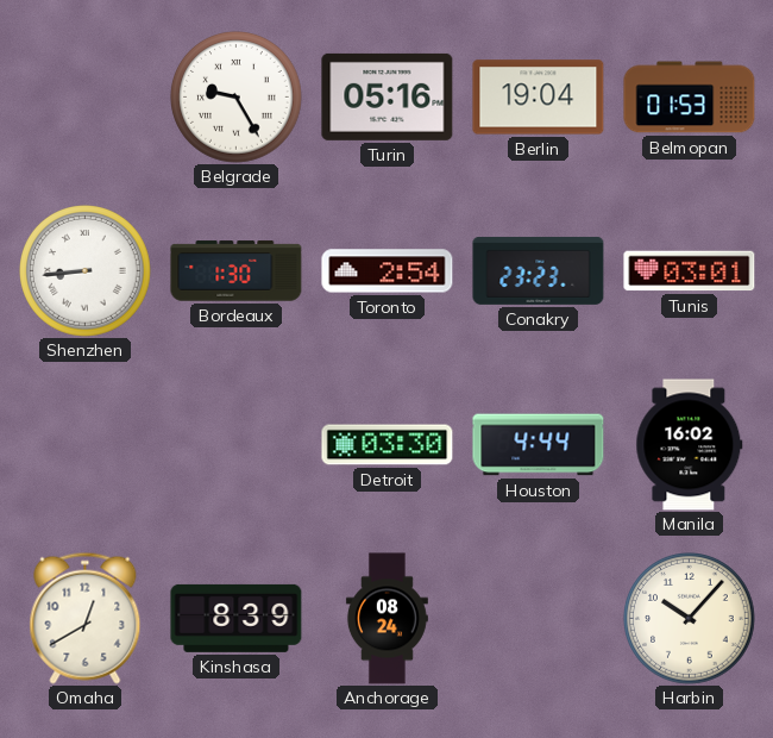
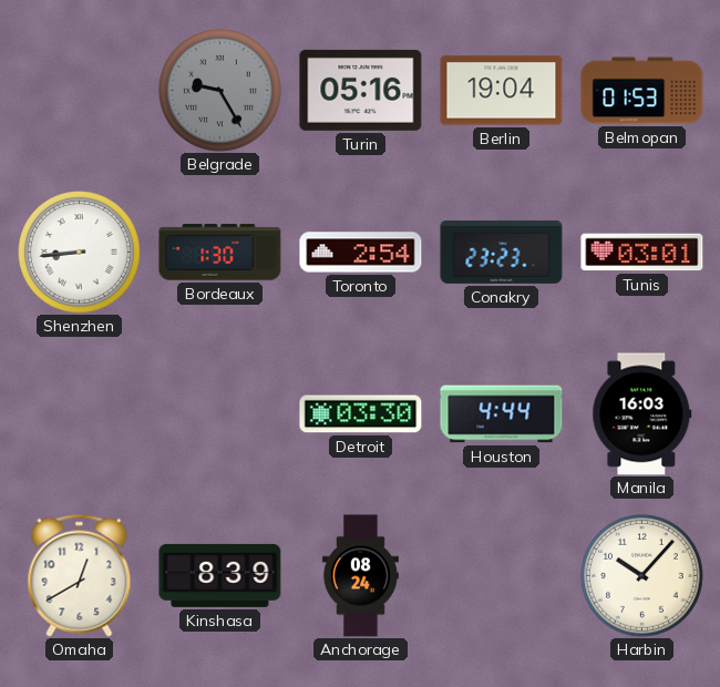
Belgrade dial: white -> grey (220, 91)
Manila: 16:02 -> 16:03 (642, 414)
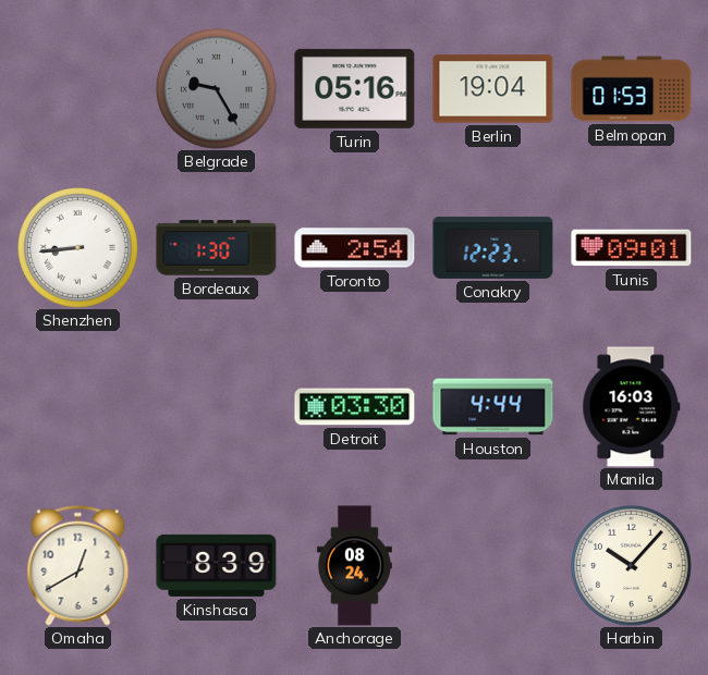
Conakry: 23:23 -> 12:23 (493, 247)
Tunis: 03:01 -> 09:01 (632, 248)
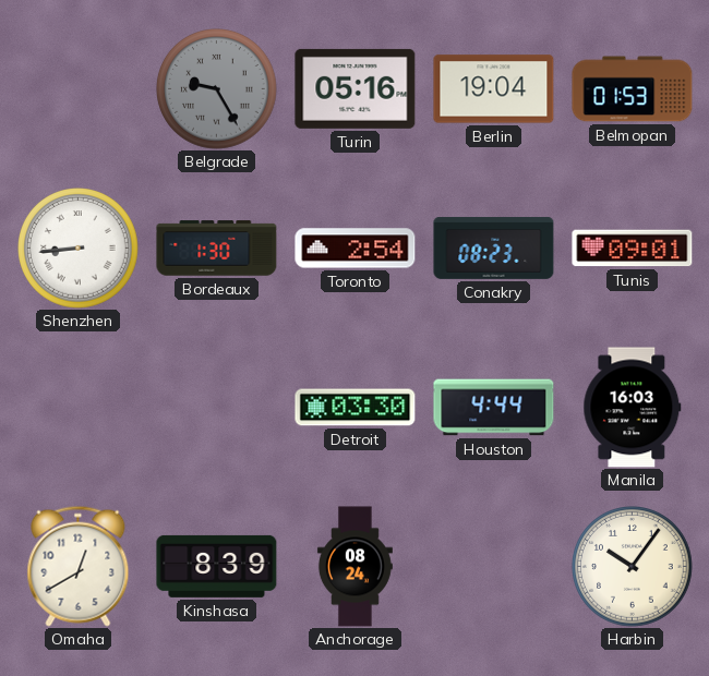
Conakry: 12:23 -> 08:23 (494, 248)
Harbin: 10:07 -> 10:06 (633, 567)
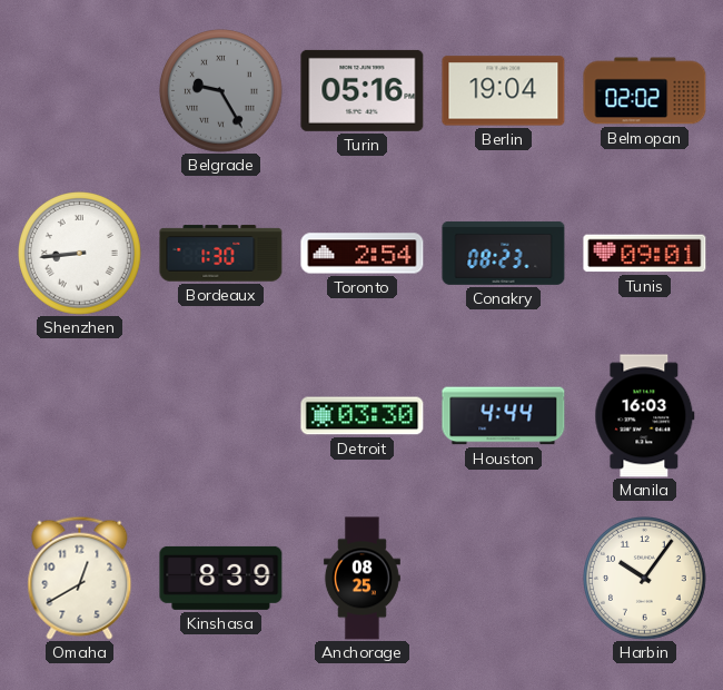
Belmopan: 01:53 -> 02:02 (645, 91)
Anchorage: 08:24 -> 08:25 (361, 579)
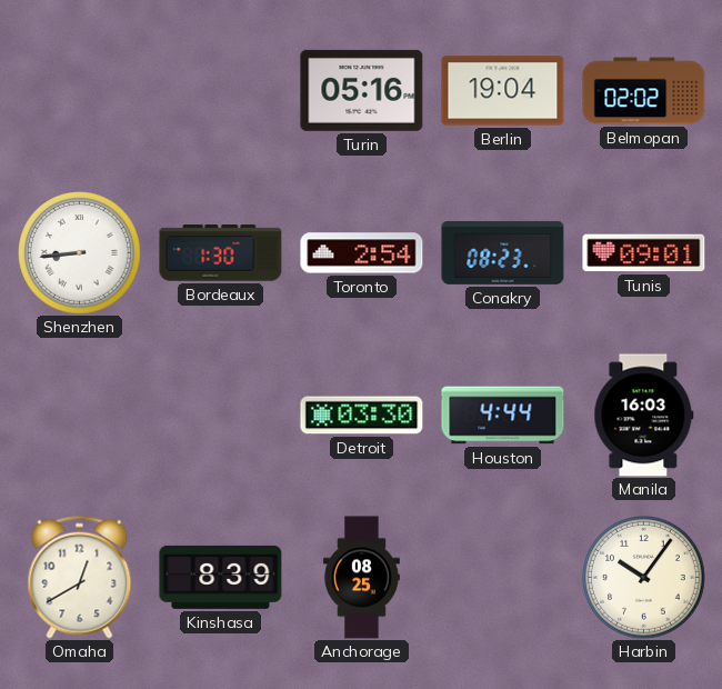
Belgrade: 9:25 -> none (221, 91)
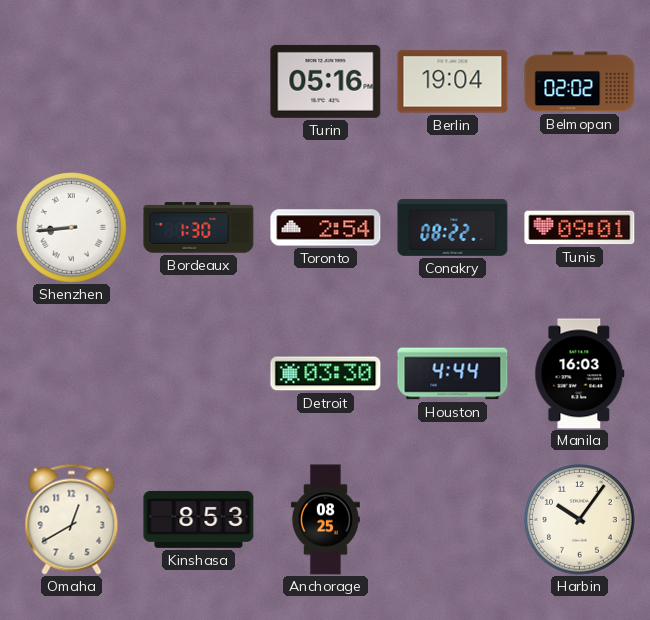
Conakry: 08:23 -> 08:22 (453, 227)
Kinshasa: 8:39 -> 8:53 (199, 519)
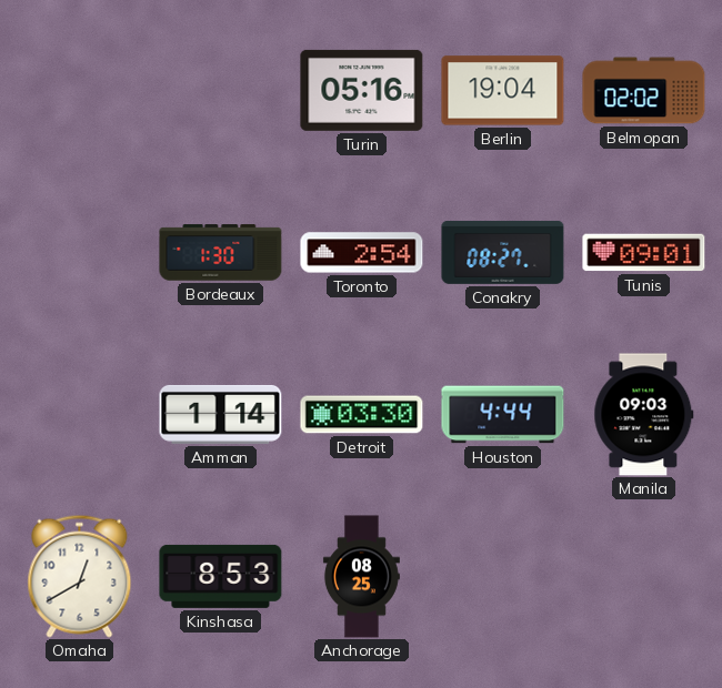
Shenzhen: 8:44 -> none (72, 228)
Conakry: 08:22 -> 08:27 (503, 252)
Amman: none -> 1:14 (221, 414)
Manila: 16:03 -> 09:03 (644, 415)
Harbin: 10:06 -> none (580, 520)
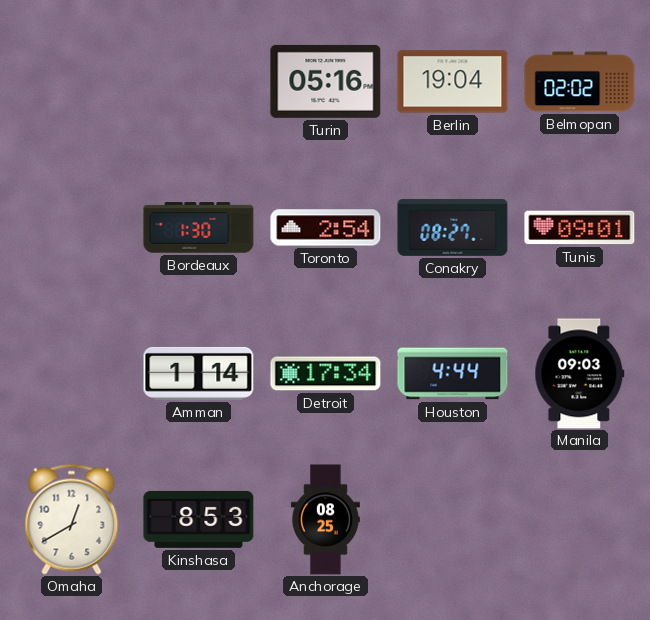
Detroit: 03:30 -> 17:34 (326, 374)
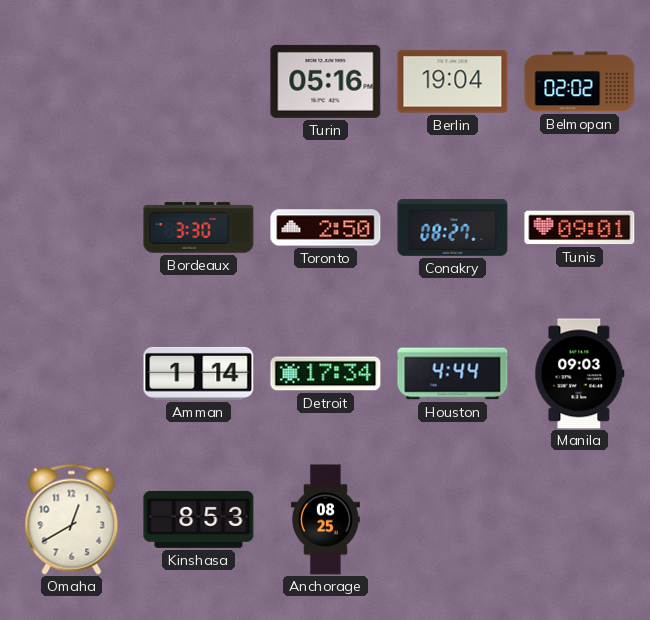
Bordeaux: 1:30 -> 3:30 (199, 228)
Toronto: 2:54 -> 2:50 (326, 228)
